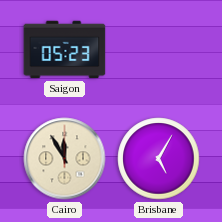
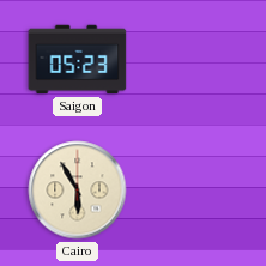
Cairo: 11:55 -> 5:55 (78, 191)
Brisbane: 5:05 -> none (159, 159)
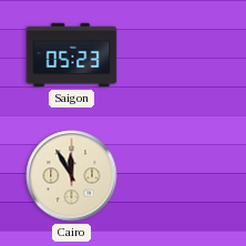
Cairo: 5:55 -> 11:55 (72, 176)
